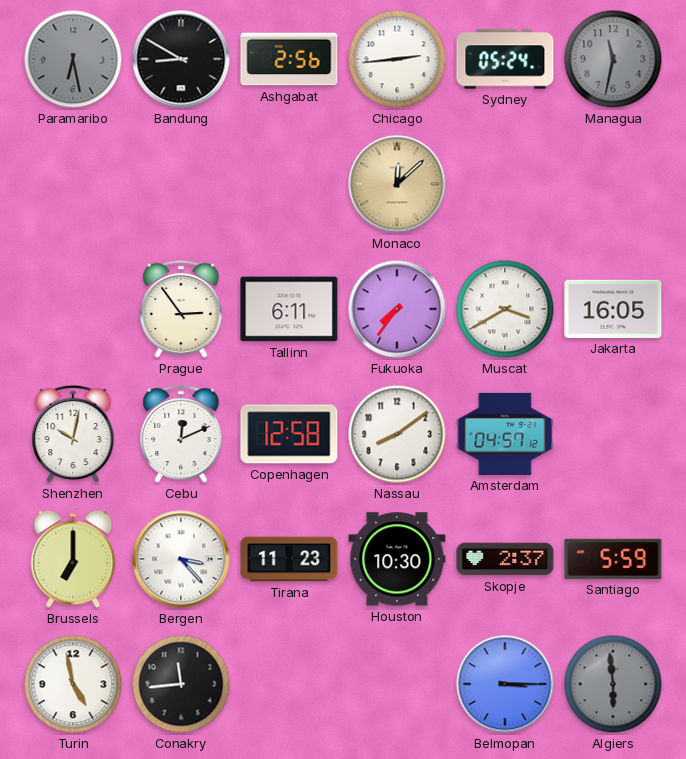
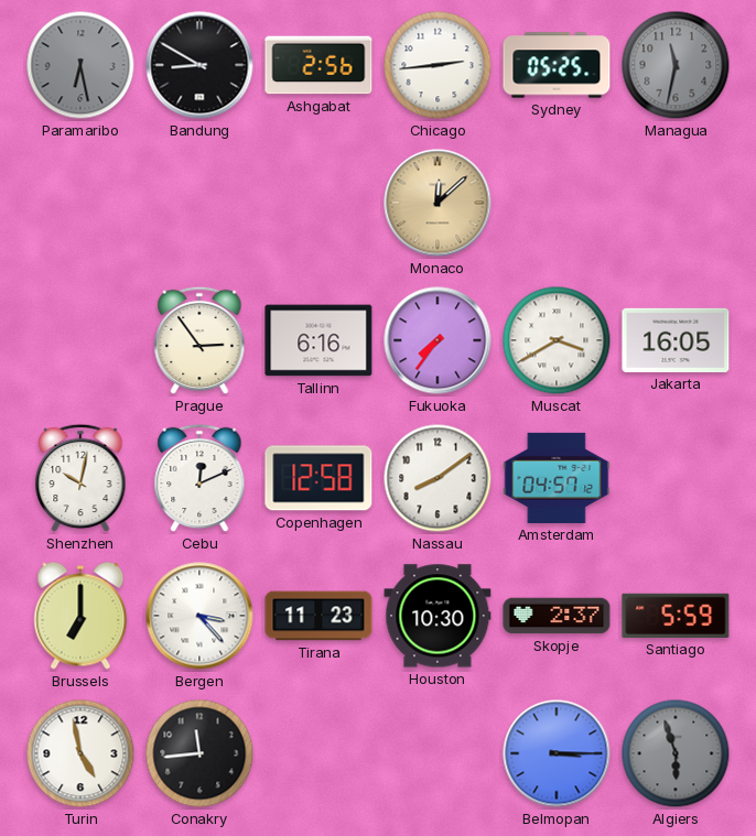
Sydney: 05:24 -> 05:25 (557, 65)
Tallinn: 6:11 -> 6:16 (318, 340)
Algiers: 5:59 -> 5:57 (676, 753)
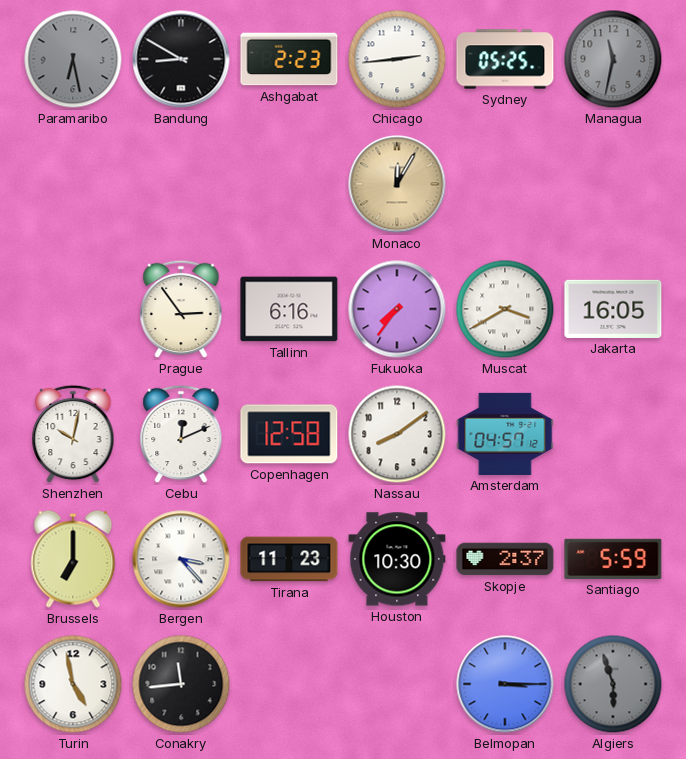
Ashgabat: 2:56 -> 2:23 (289, 59)
Monaco: 12:08 -> 12:05 (397, 184)
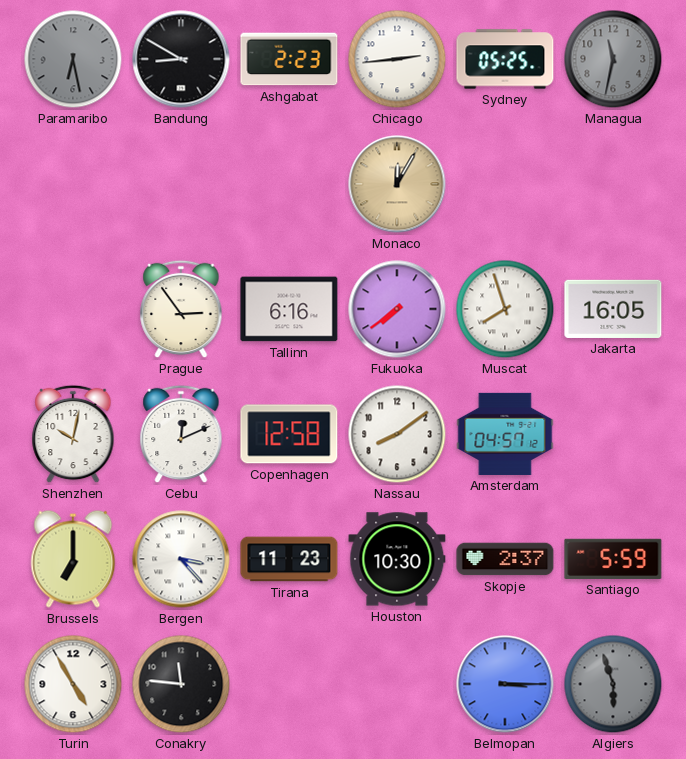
Fukuoka: 7:36 -> 7:39 (397, 309)
Muscat: 3:40 -> 7:57 (505, 309)
Turin: 4:58 -> 4:55 (73, 684)
Conakry: 11:44 -> 11:46 (181, 684)
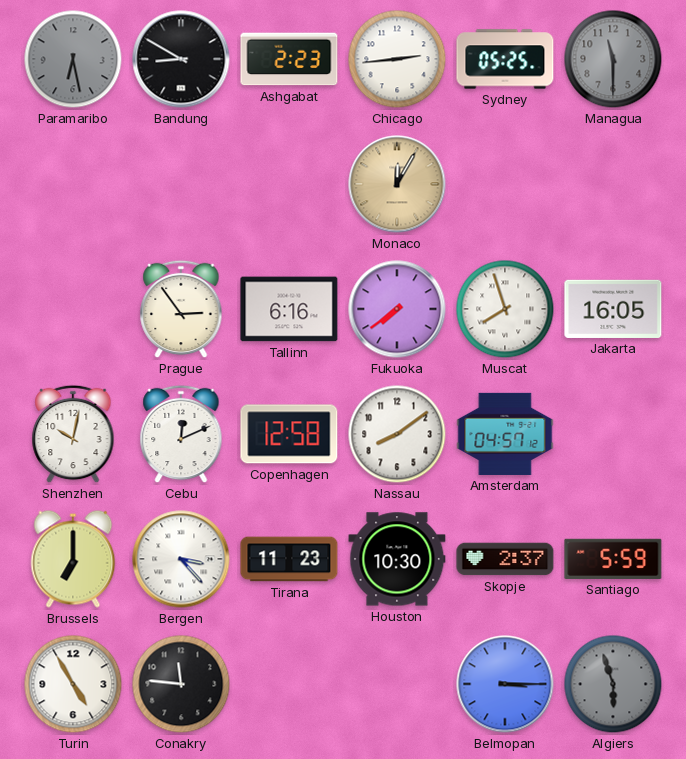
Managua: 11:32 -> 11:30 (613, 59)
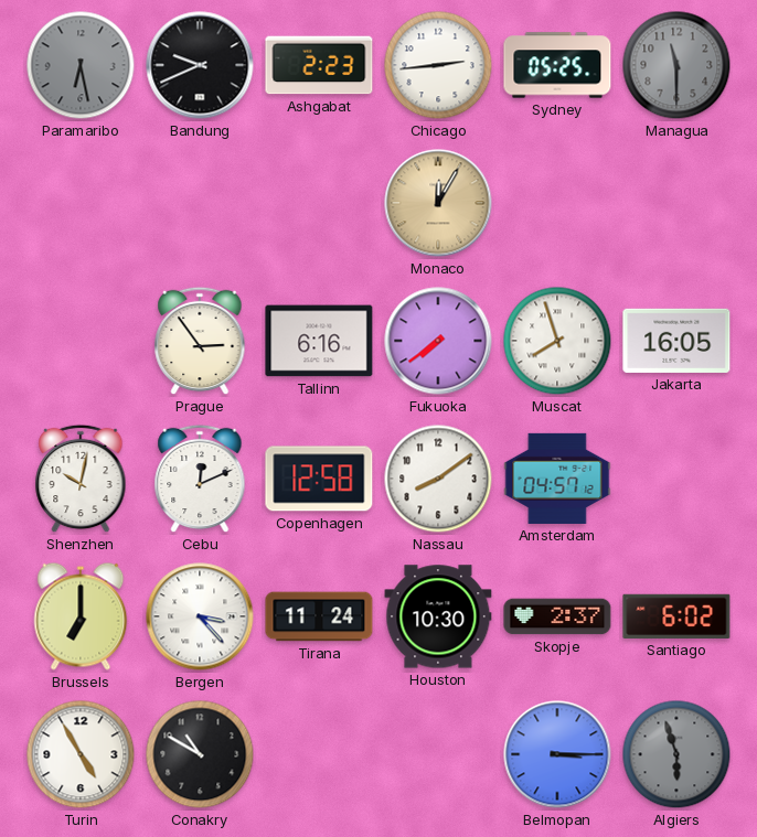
Bandung: 8:50 -> 9:41 (200, 65)
Tirana: 11:23 -> 11:24 (319, 616)
Santiago: 5:59 -> 6:02 (676, 616)
Conakry: 11:46 -> 10:50 (200, 754)
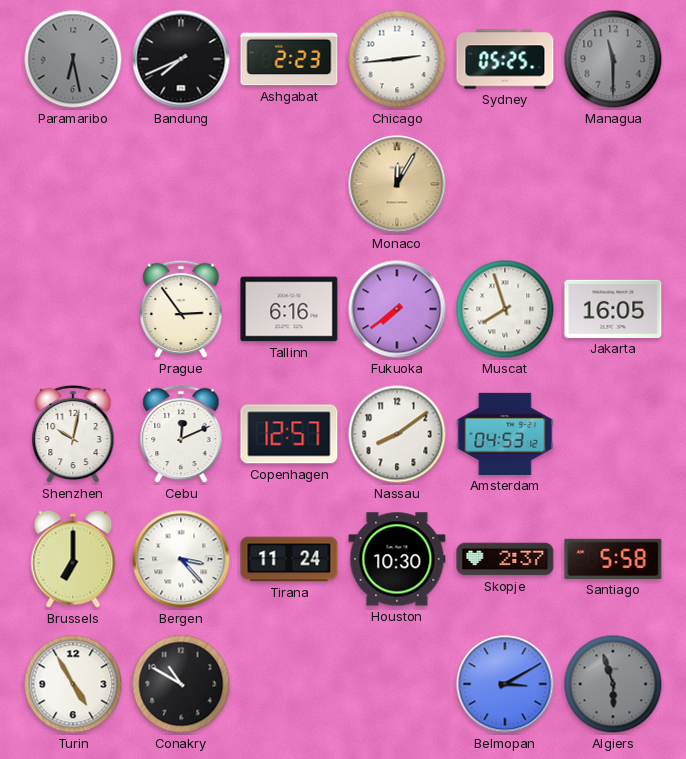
Bandung: 9:41 -> 7:41 (181, 59)
Copenhagen: 12:58 -> 12:57 (289, 434)
Amsterdam: 04:57 -> 04:53 (505, 434)
Santiago: 6:02 -> 5:58 (613, 559)
Belmopan: 3:15 -> 3:10 (505, 684)
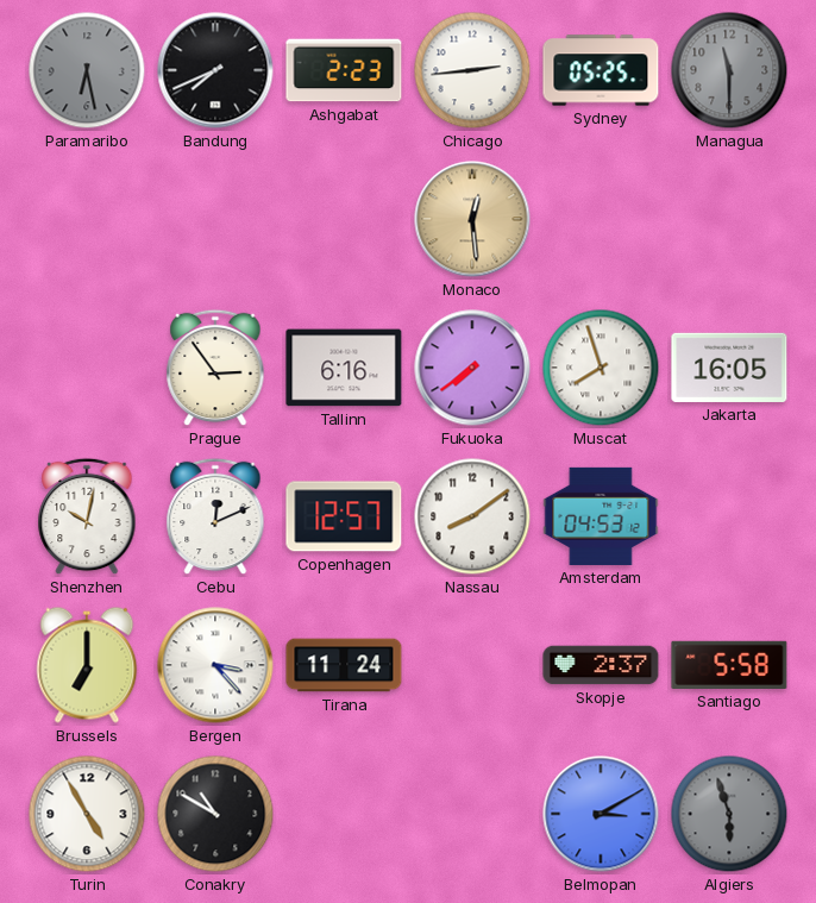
Monaco: 12:05 -> 12:29 (472, 219)
Houston: 10:30 -> none (397, 559)
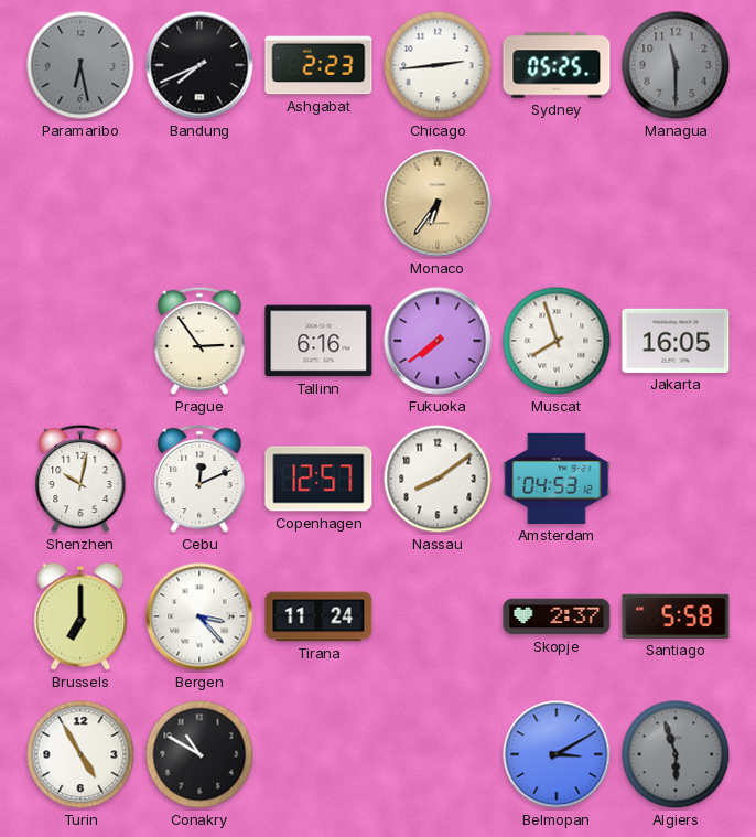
Monaco: 12:29 -> 6:36 (438, 203)
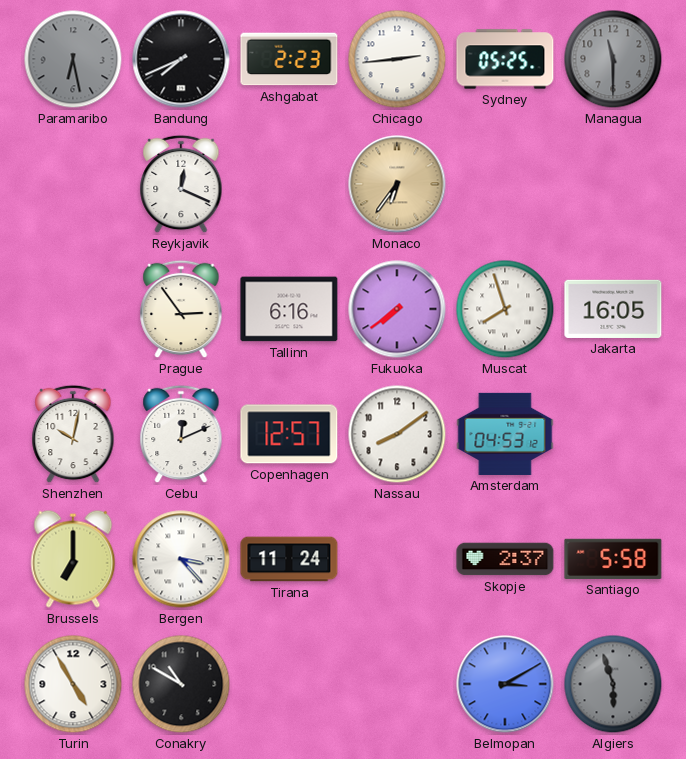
Reykjavik: none -> 12:19 (181, 184)
